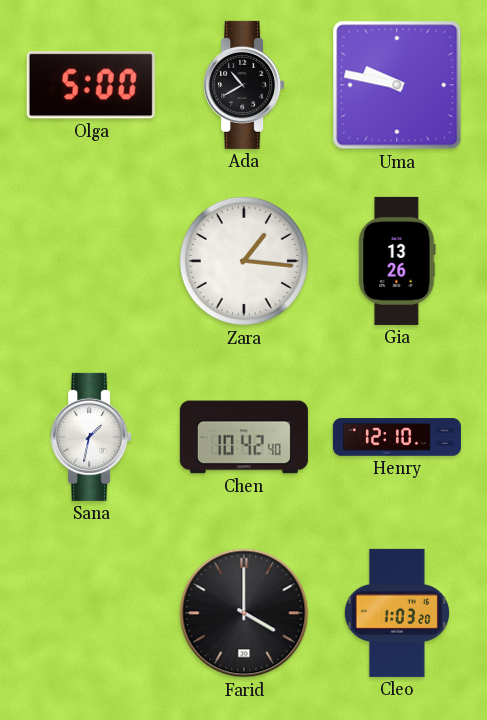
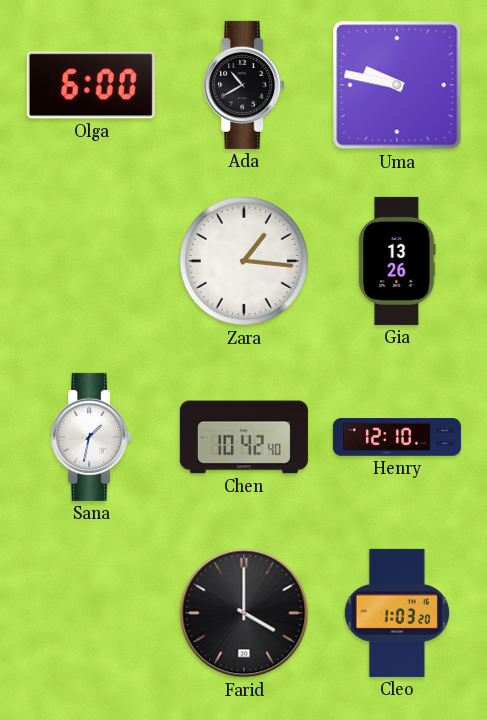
Olga: 5:00 -> 6:00 (91, 85)
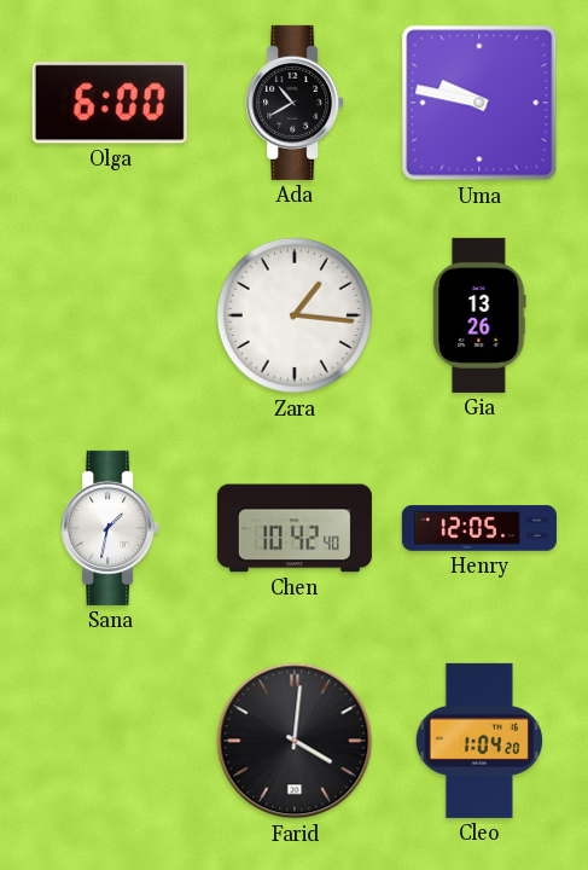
Henry: 12:10 -> 12:05 (479, 528)
Farid: 4:00 -> 4:01 (295, 741)
Cleo: 1:03 -> 1:04 (479, 741)
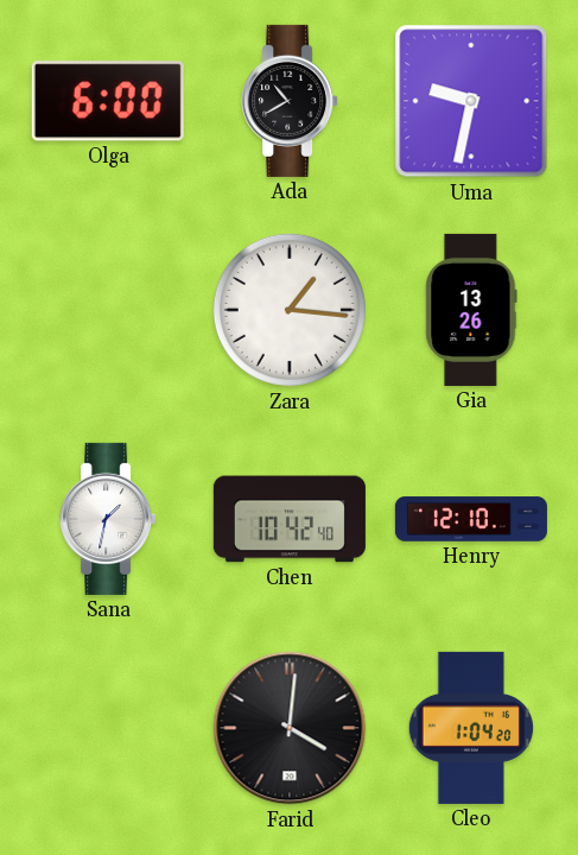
Uma: 9:47 -> 9:32 (471, 101)
Henry: 12:05 -> 12:10 (471, 519)
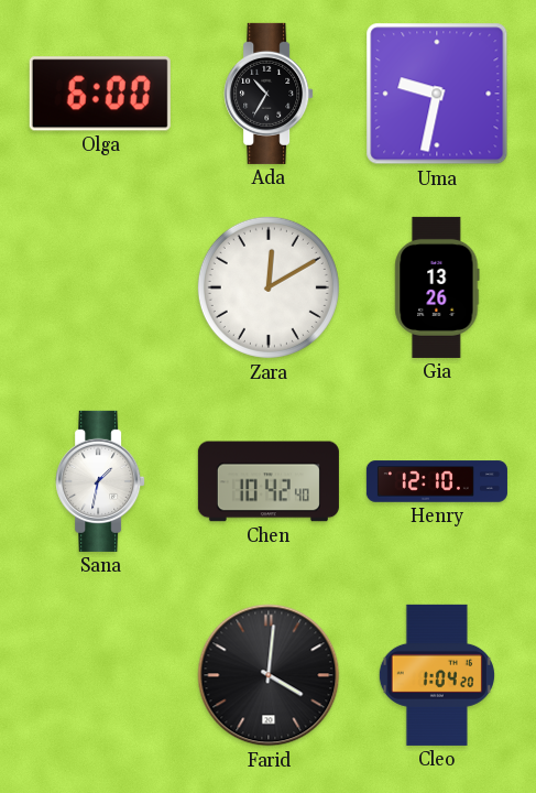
Ada: 10:40 -> 10:35 (269, 94)
Zara: 1:16 -> 12:10 (269, 287)
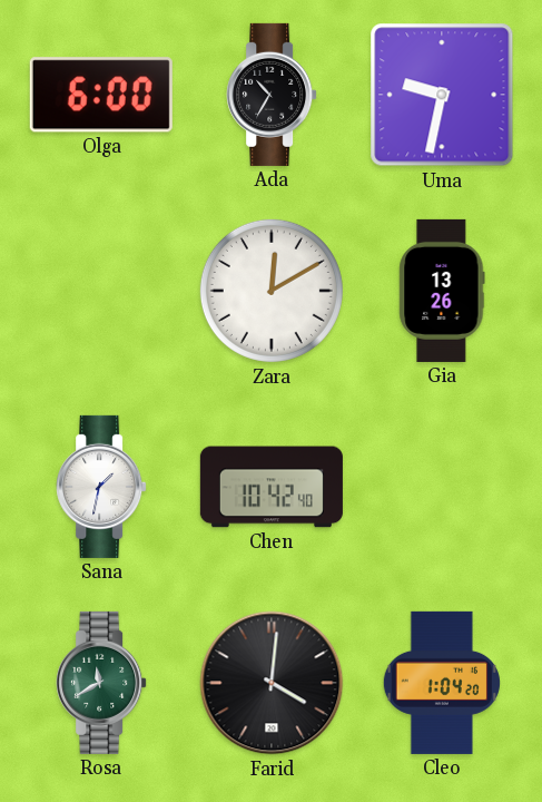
Henry: 12:10 -> none (437, 481)
Rosa: none -> 11:40 (101, 683)
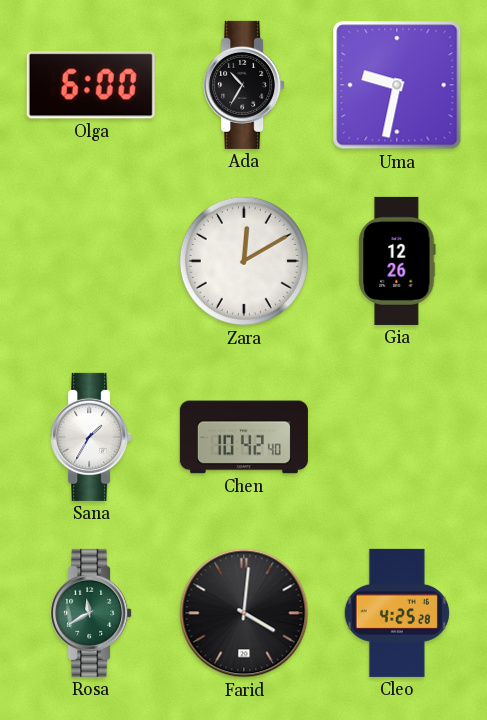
Gia: 13:26 -> 12:26 (397, 261)
Sana: 1:32 -> 1:35 (91, 437)
Cleo: 1:04 -> 4:25 (397, 613)
